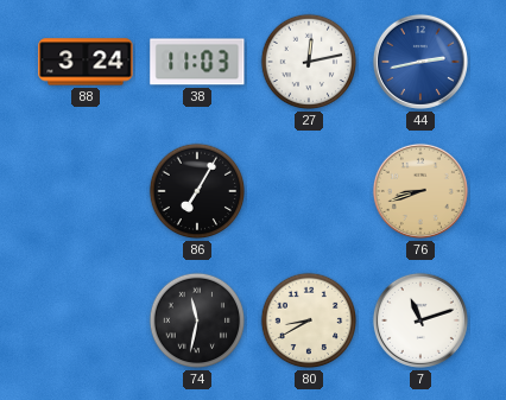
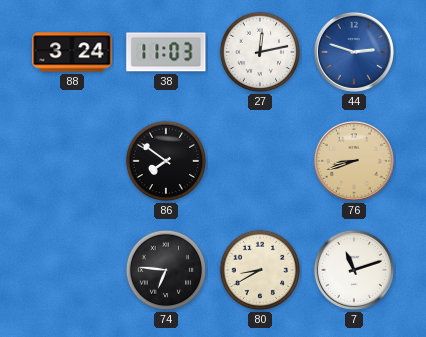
44: 2:43 -> 2:48 (354, 52)
86: 7:05 -> 7:51 (166, 161)
74: 11:32 -> 6:46 (166, 270)
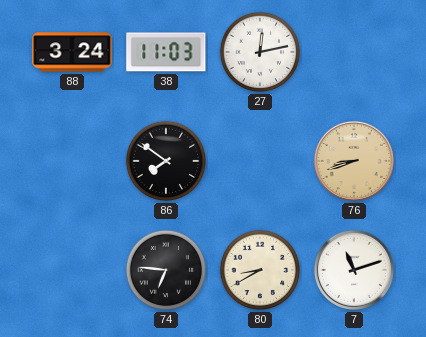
44: 2:48 -> none (354, 52)
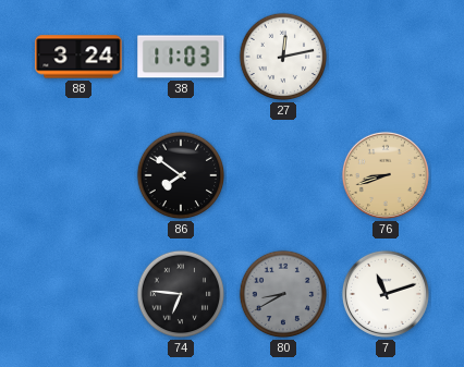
80 dial: cream -> grey (283, 294)
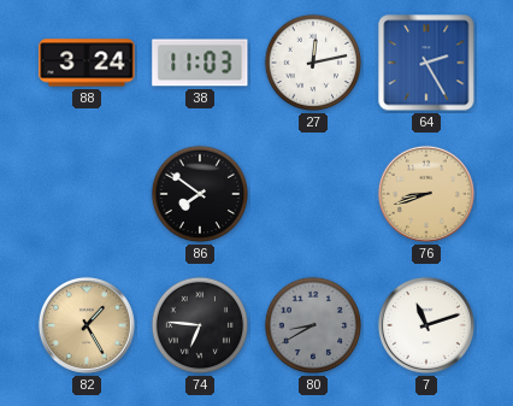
64: none -> 2:25 (426, 63)
82: none -> 1:25 (87, 325)
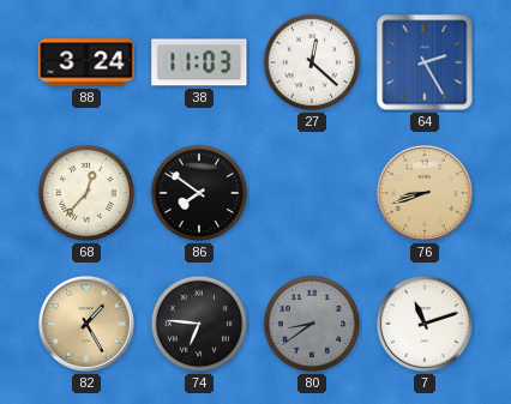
27: 12:13 -> 12:22 (312, 62)
68: none -> 12:37 (86, 193)
80: 8:40 -> 8:39 (312, 324)
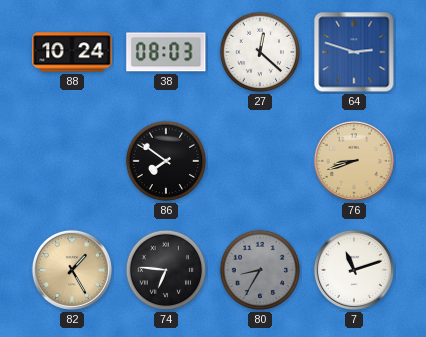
88: 3:24 -> 10:24 (72, 52)
38: 11:03 -> 08:03 (166, 52)
64: 2:25 -> 2:48 (354, 52)
68: 12:37 -> none (86, 193)
80: 8:39 -> 8:35 (260, 270)
